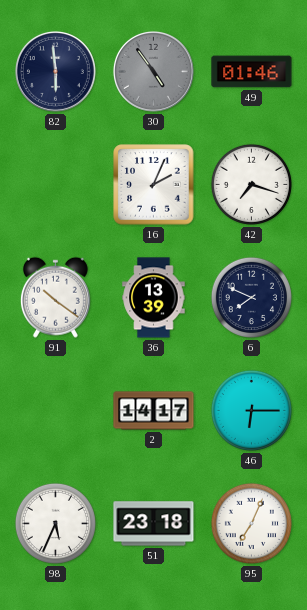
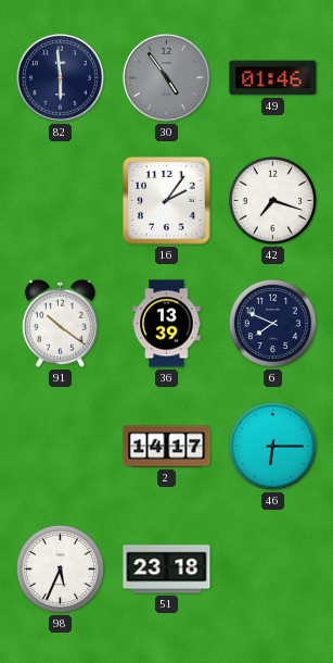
16: 2:04 -> 2:06 (167, 201)
95: 7:04 -> none (251, 523)
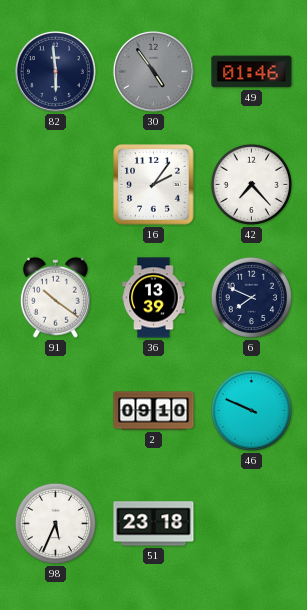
42: 7:18 -> 7:23 (251, 184)
2: 14:17 -> 09:10 (154, 411)
46: 6:15 -> 9:49 (251, 410)
